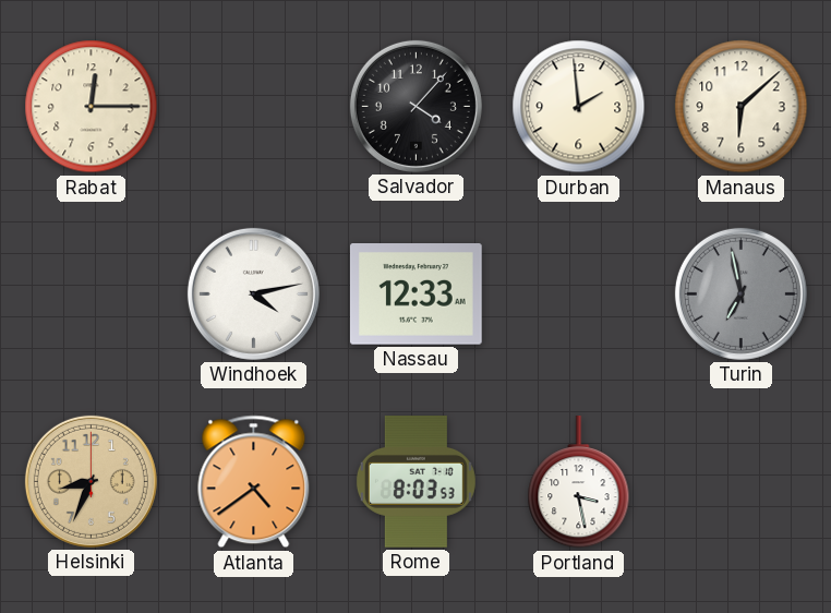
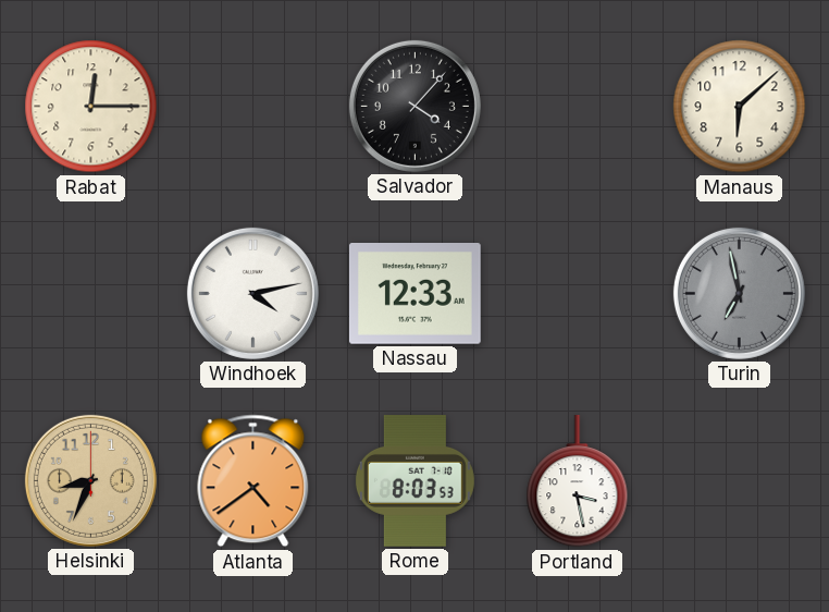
Durban: 1:59 -> none (579, 107)
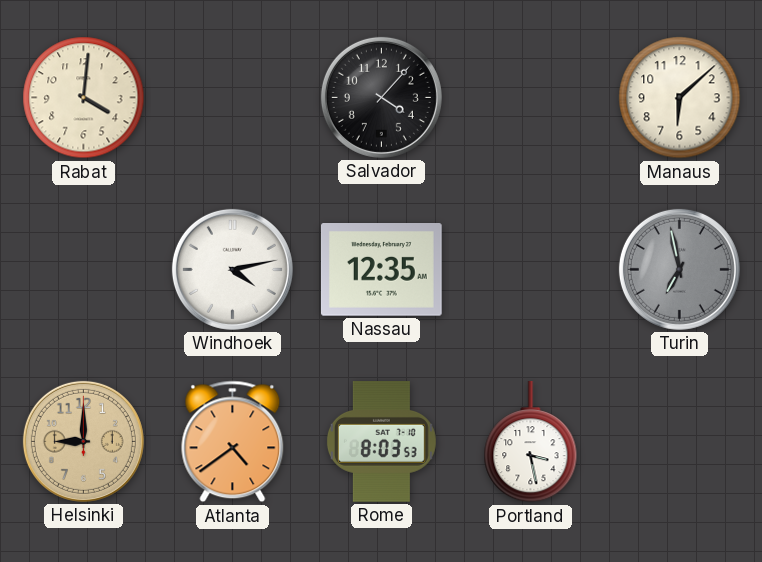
Rabat: 12:15 -> 4:01 (84, 98)
Nassau: 12:33 -> 12:35 (381, 270)
Helsinki: 8:34 -> 9:00 (83, 441)
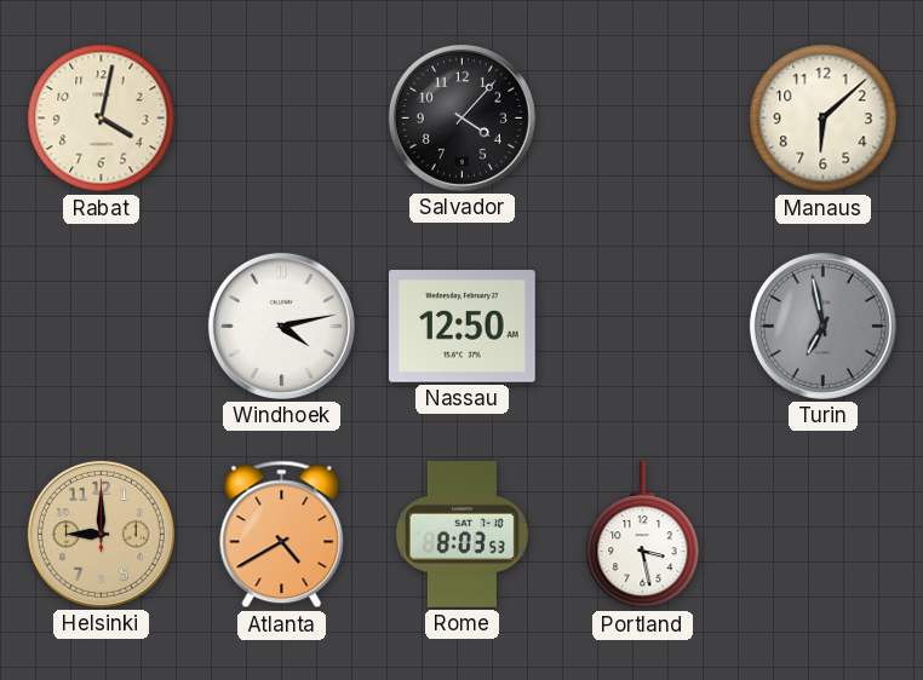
Rabat: 4:01 -> 4:02 (102, 119)
Nassau: 12:35 -> 12:50 (461, 327)
Atlanta: 4:39 -> 4:40 (282, 535)
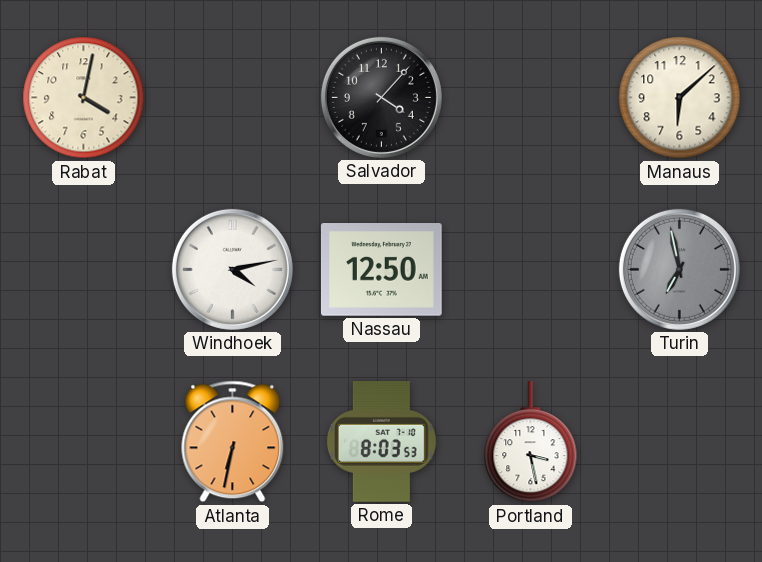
Helsinki: 9:00 -> none (101, 534)
Atlanta: 4:40 -> 6:32 (233, 442)
